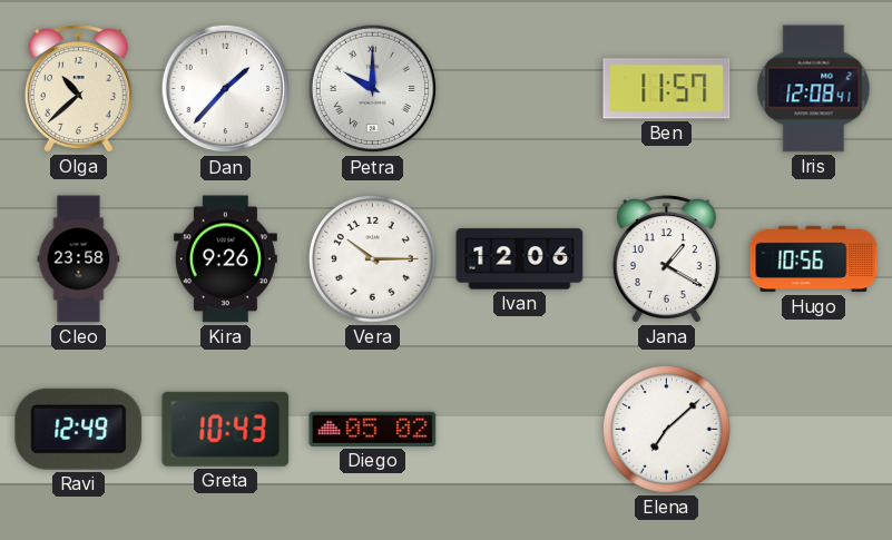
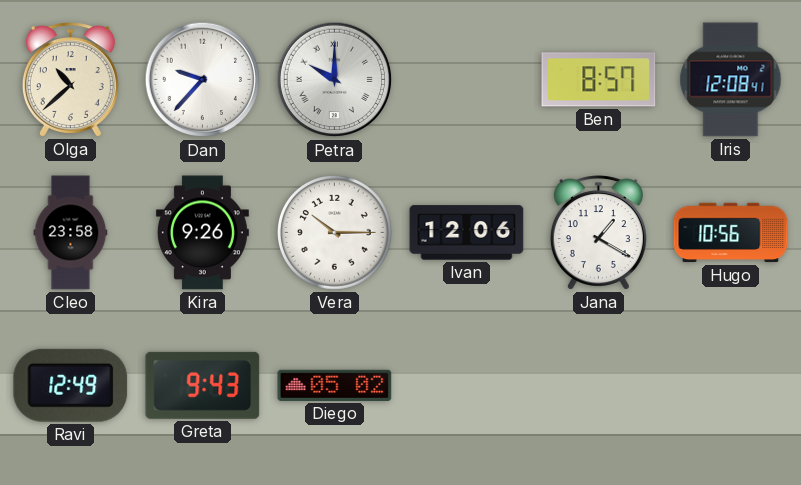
Dan: 1:37 -> 9:37 (203, 80)
Ben: 11:57 -> 8:57 (599, 80)
Greta: 10:43 -> 9:43 (203, 385)
Elena: 7:08 -> none (667, 430)
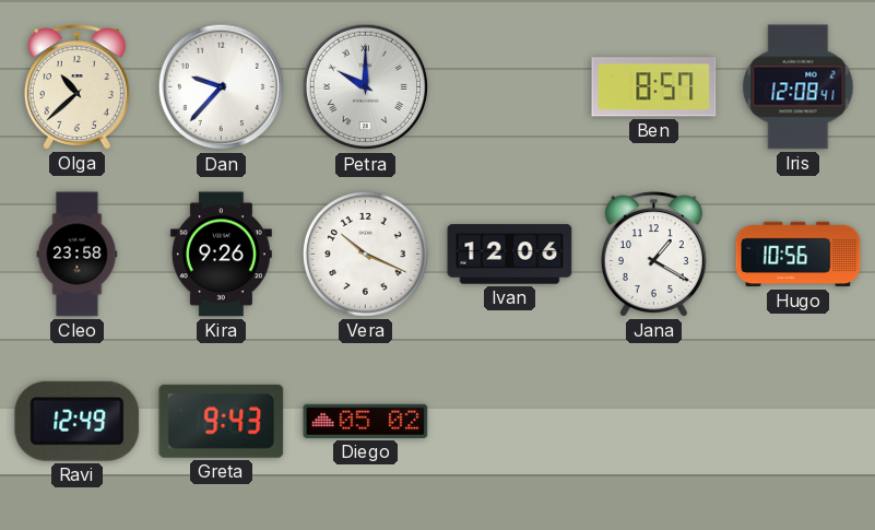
Vera: 10:15 -> 10:19 (366, 255)
